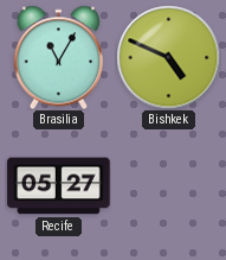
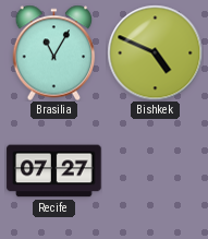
Recife: 05:27 -> 07:27 (54, 171)
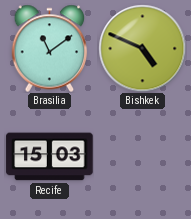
Brasilia: 11:05 -> 11:09 (50, 48)
Recife: 07:27 -> 15:03 (50, 157)
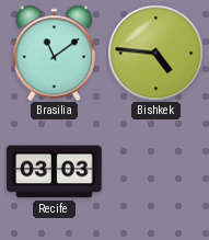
Bishkek: 4:49 -> 4:46 (155, 53)
Recife: 15:03 -> 03:03 (55, 172)
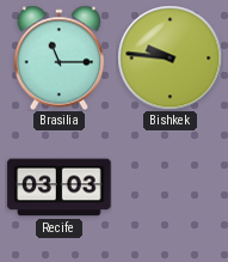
Brasilia: 11:09 -> 11:15 (60, 57)
Bishkek: 4:46 -> 9:46 (170, 57)
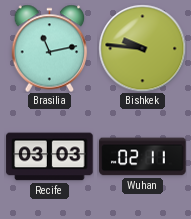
Brasilia: 11:15 -> 11:13 (50, 48)
Wuhan: none -> 02:11 (143, 157)
